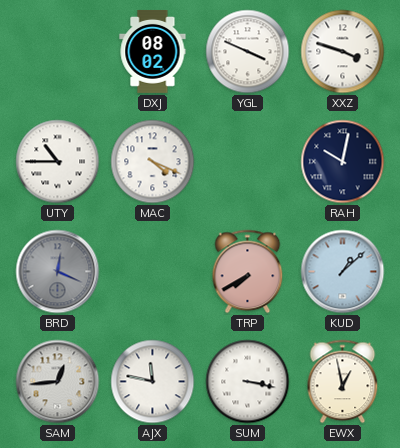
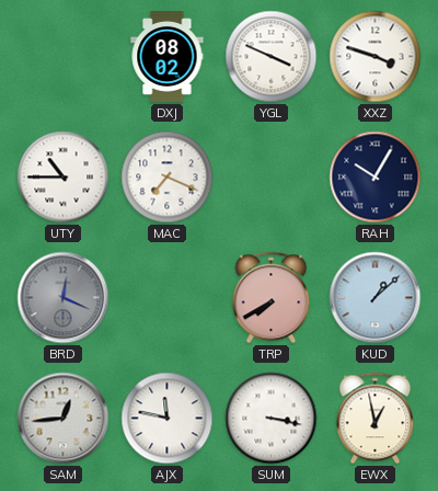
MAC: 4:19 -> 7:19 (168, 178)
RAH: 10:02 -> 10:05 (376, 178)
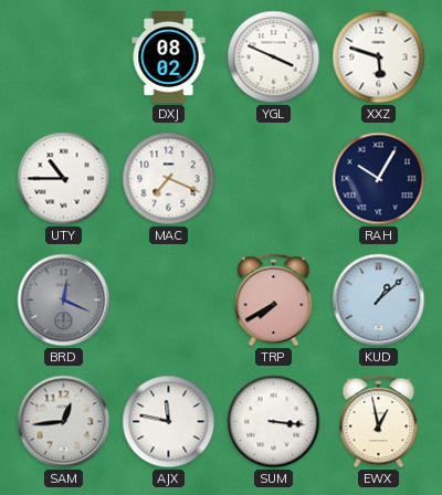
XXZ: 3:48 -> 5:48 (379, 57)
SUM: 3:17 -> 3:16 (274, 422)
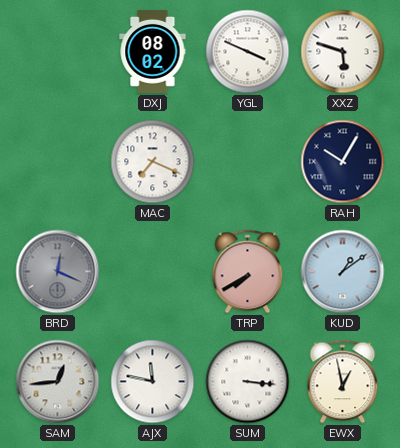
UTY: 10:45 -> none (64, 179)
KUD: 1:08 -> 1:09 (343, 272)
